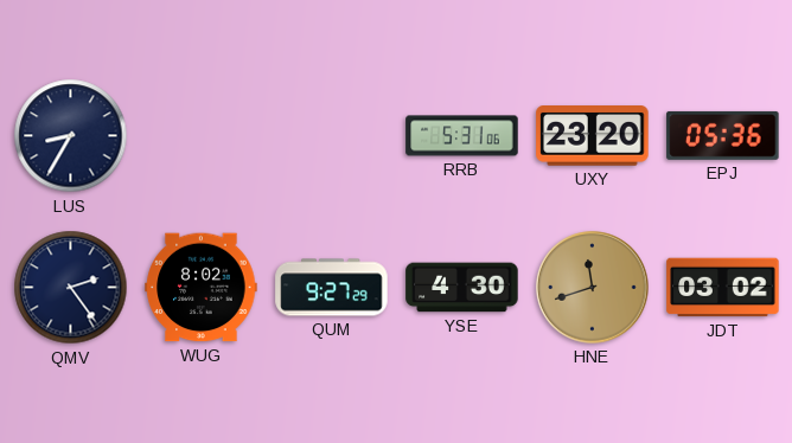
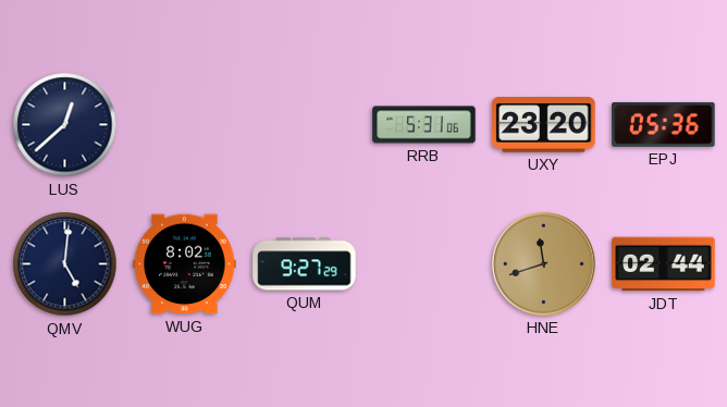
LUS: 8:35 -> 12:38 (65, 125)
QMV: 2:24 -> 5:01 (65, 264)
YSE: 4:30 -> none (462, 288)
JDT: 03:02 -> 02:44 (664, 264)
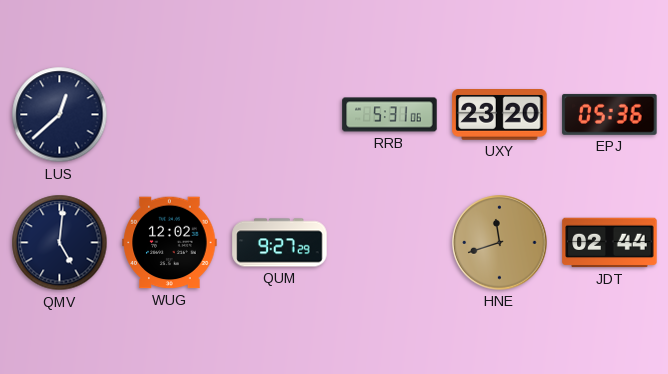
WUG: 8:02 -> 12:02 (170, 243)
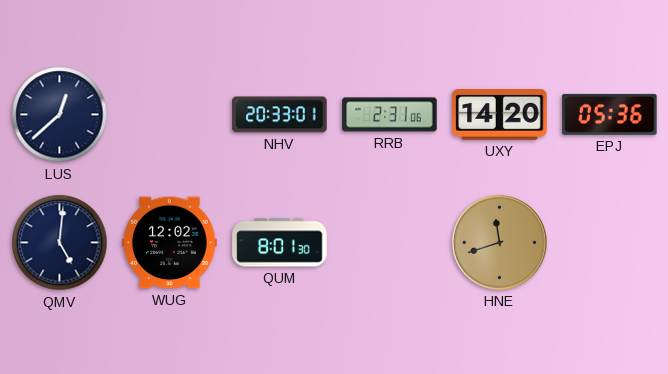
NHV: none -> 20:33 (280, 115)
RRB: 5:31 -> 2:31 (390, 115)
UXY: 23:20 -> 14:20 (500, 115)
QUM: 9:27 -> 8:01 (280, 243)
JDT: 02:44 -> none (610, 243)
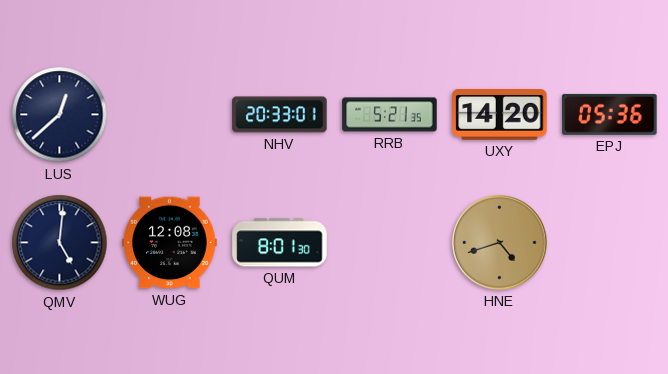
RRB: 2:31 -> 5:21 (390, 115)
WUG: 12:02 -> 12:08 (170, 243)
HNE: 11:42 -> 4:42 (500, 243)
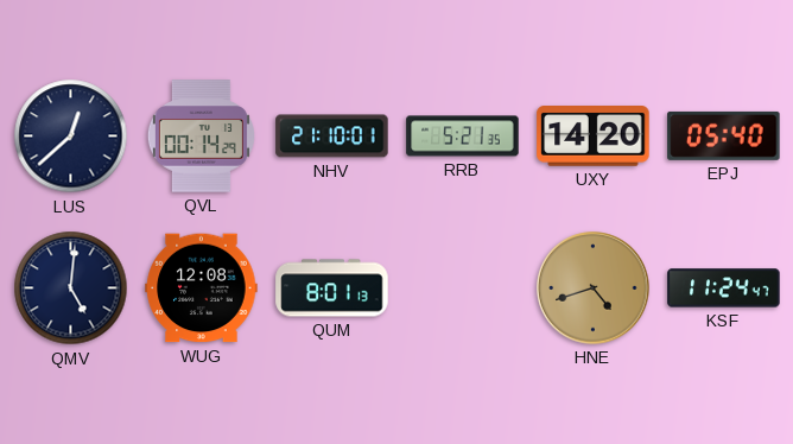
QVL: none -> 00:14 (201, 137)
NHV: 20:33 -> 21:10 (332, 137)
EPJ: 05:36 -> 05:40 (724, 135)
QUM: 8:01:30 -> 8:01:13 (332, 288)
KSF: none -> 11:24 (724, 288)
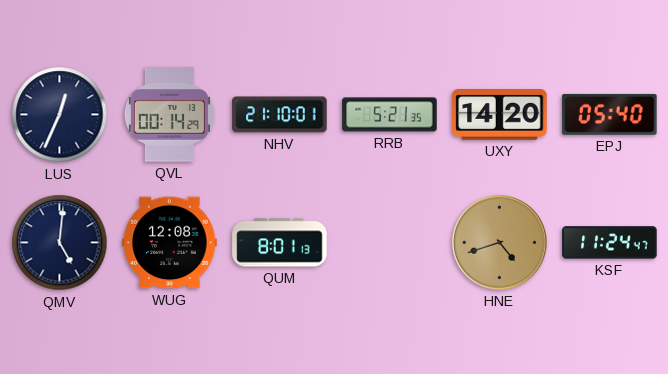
LUS: 12:38 -> 12:34 (60, 115)
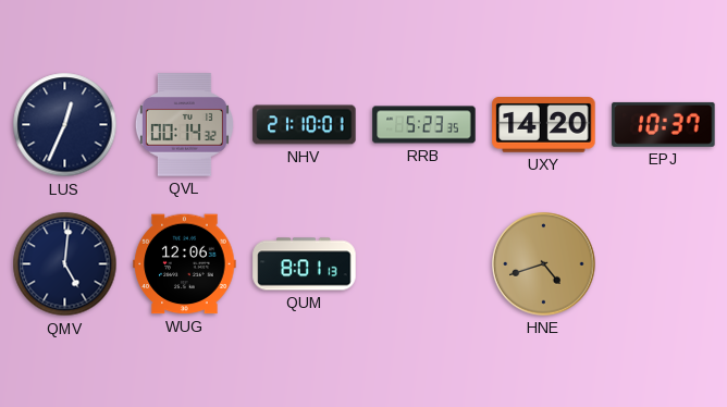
QVL: 00:14:29 -> 00:14:32 (184, 125)
RRB: 5:21 -> 5:23 (424, 125)
EPJ: 05:40 -> 10:37 (664, 124)
WUG: 12:08 -> 12:06 (185, 264)
KSF: 11:24 -> none (610, 243)
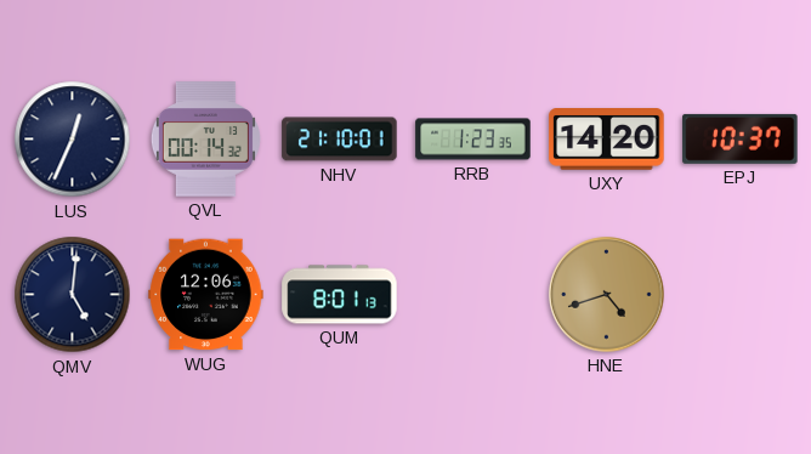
RRB: 5:23 -> 1:23 (473, 140)
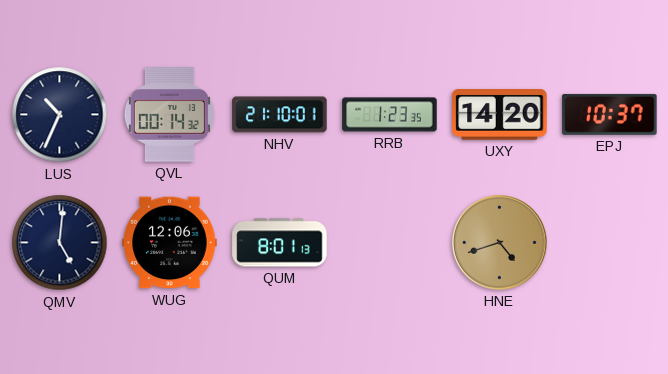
LUS: 12:34 -> 10:34 (60, 115)
